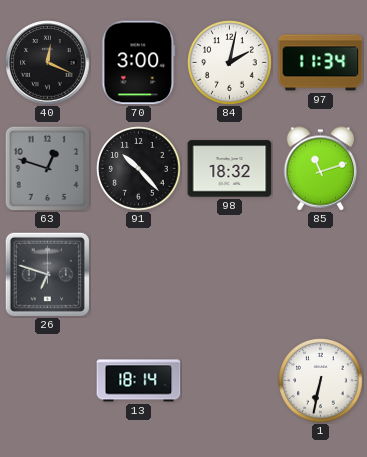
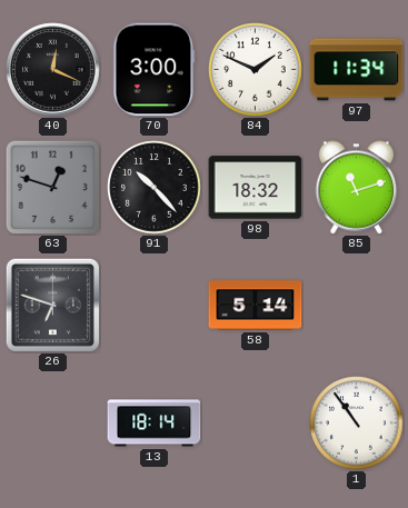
84: 2:02 -> 1:49 (256, 70)
58: none -> 5:14 (256, 306)
1: 6:32 -> 10:54 (357, 424)
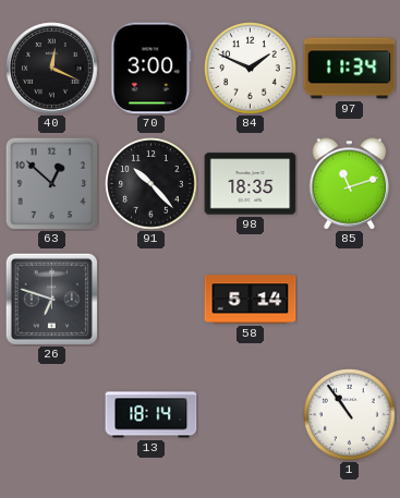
63: 12:48 -> 12:52 (51, 183)
98: 18:32 -> 18:35 (251, 184)
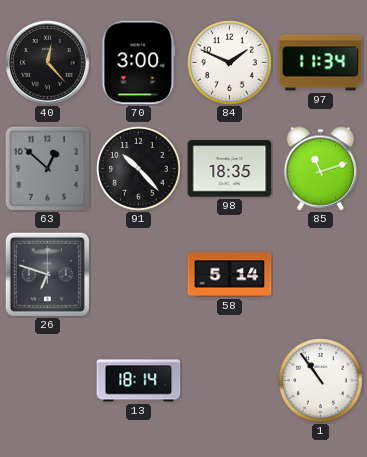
40: 12:19 -> 12:23 (48, 63)
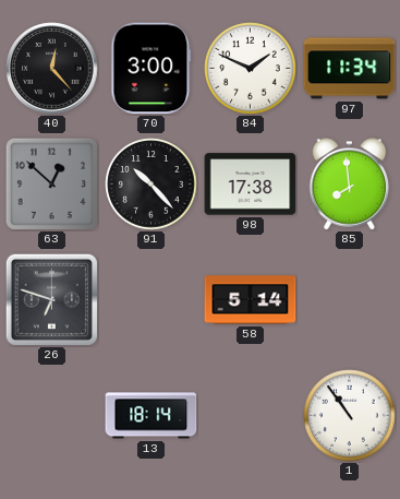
98: 18:35 -> 17:38 (251, 185)
85: 11:12 -> 7:59 (350, 185)
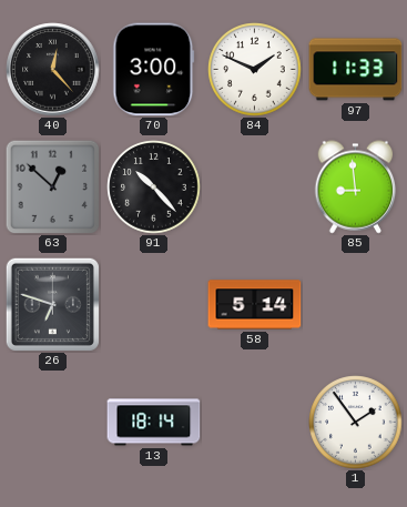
97: 11:34 -> 11:33 (356, 70)
98: 17:38 -> none (251, 185)
85: 7:59 -> 8:59 (356, 187)
1: 10:54 -> 1:54 (356, 423)
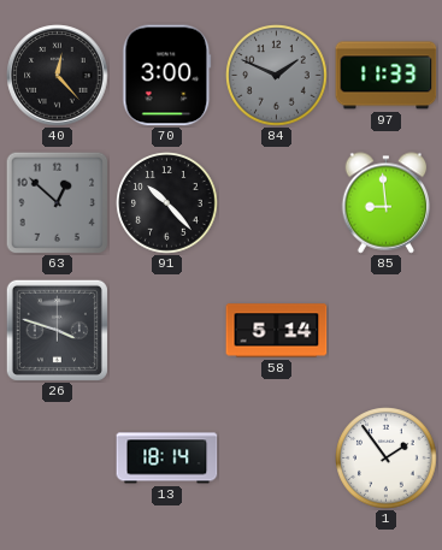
84 dial: white -> grey (277, 76)
26: 6:48 -> 3:48 (57, 330)
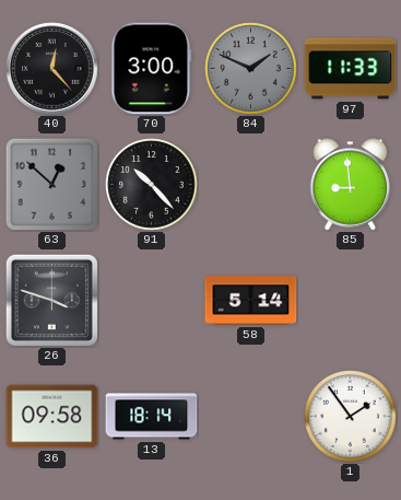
36: none -> 09:58 (52, 417)
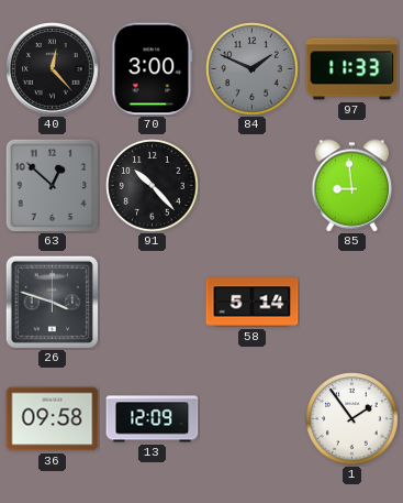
13: 18:14 -> 12:09 (153, 419)
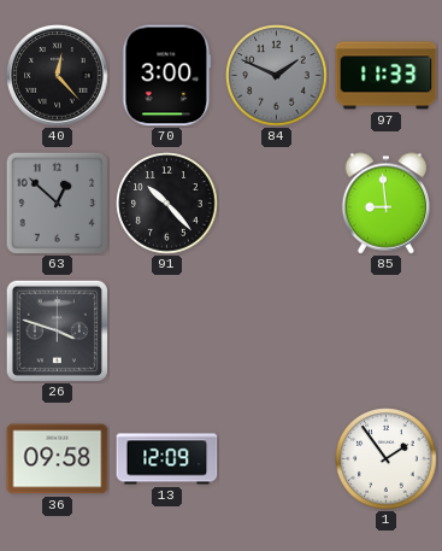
58: 5:14 -> none (253, 303)
